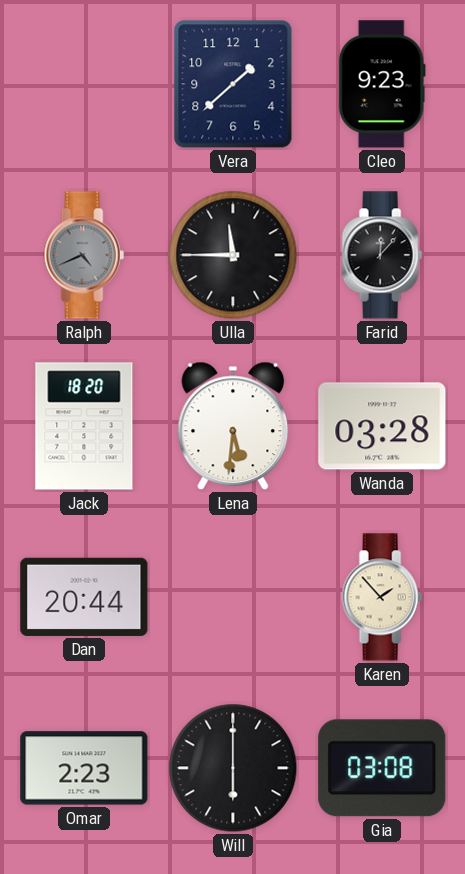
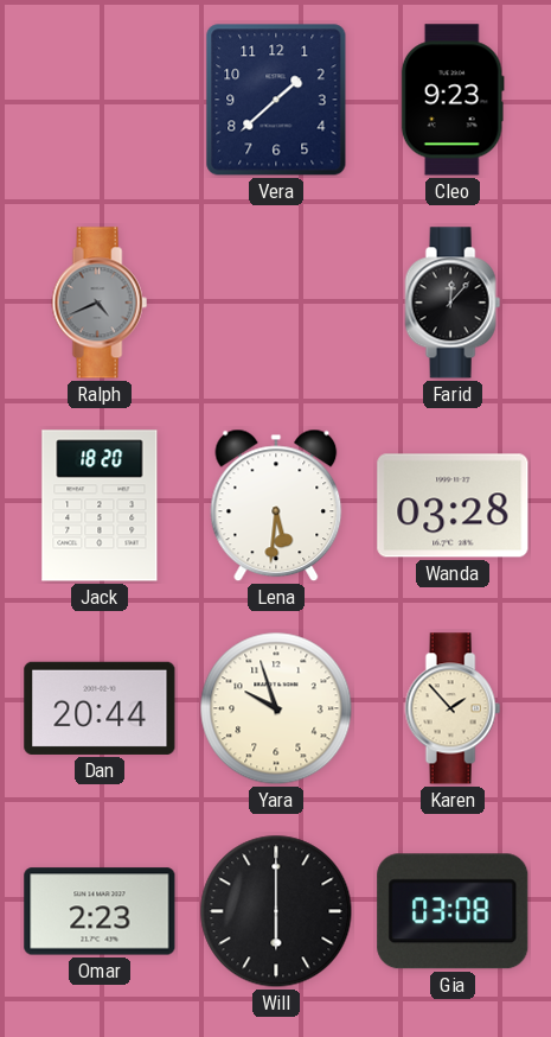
Ulla: 11:45 -> none (233, 255)
Yara: none -> 9:57 (276, 708)
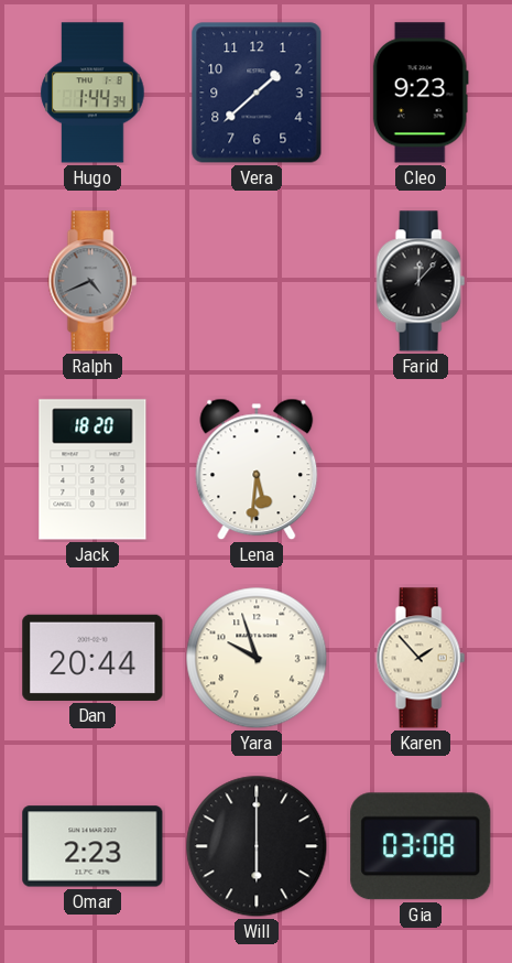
Hugo: none -> 1:44 (92, 93)
Wanda: 03:28 -> none (453, 505)
